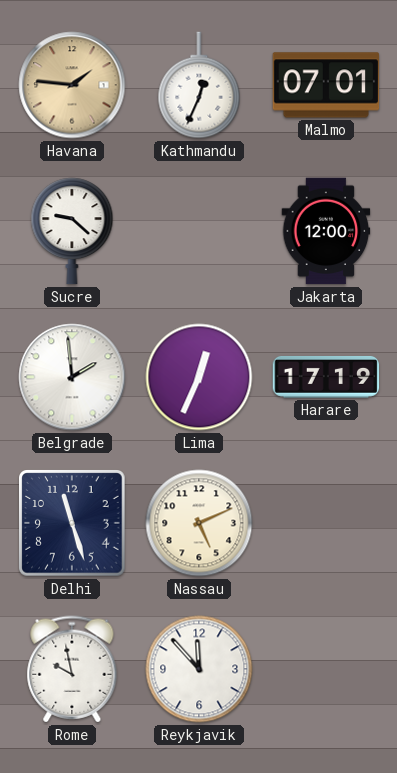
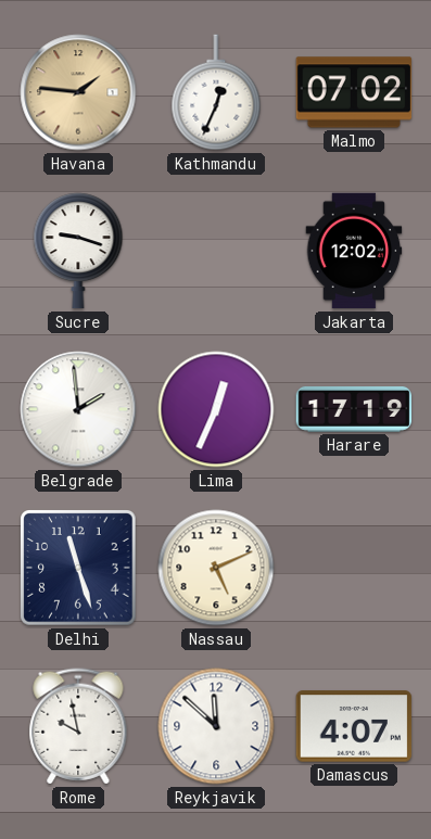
Malmo: 07:01 -> 07:02 (354, 92)
Sucre: 9:22 -> 9:18 (78, 251)
Jakarta: 12:00 -> 12:02 (354, 251)
Reykjavik: 11:53 -> 11:52 (216, 726)
Damascus: none -> 4:07 (354, 726)
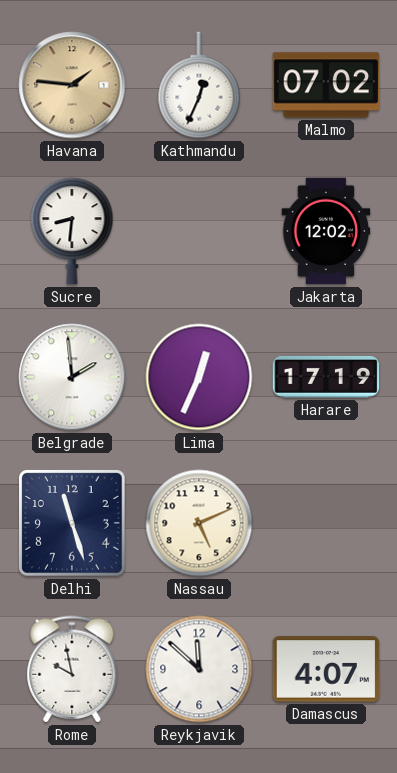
Sucre: 9:18 -> 8:31 (72, 231)
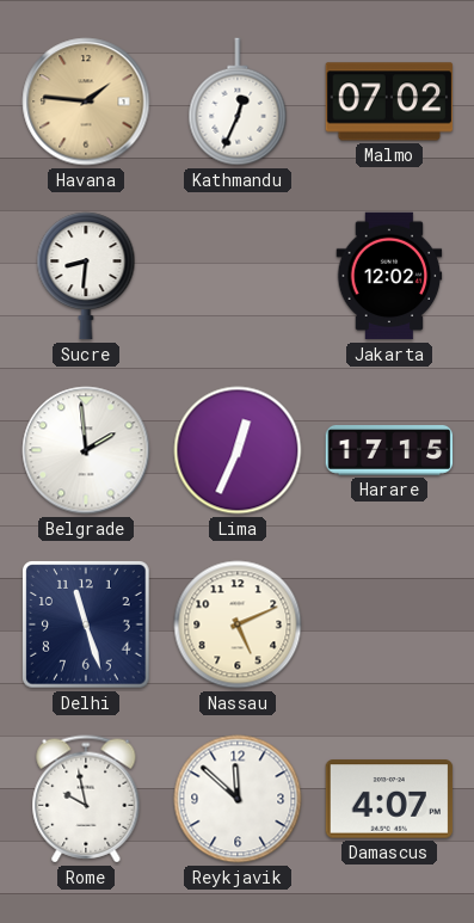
Harare: 17:19 -> 17:15 (389, 450)
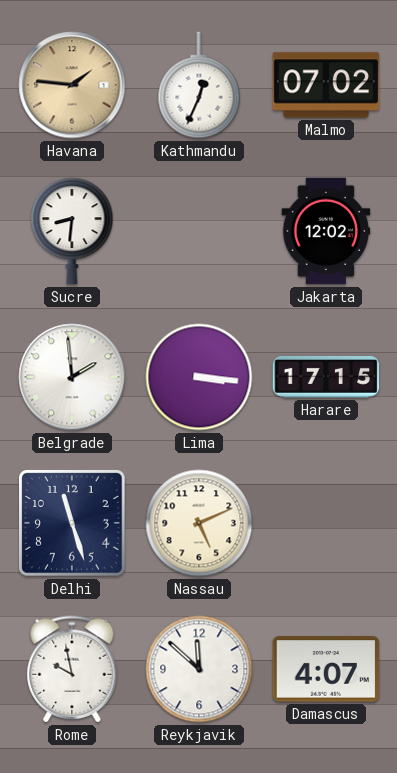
Lima: 12:34 -> 3:16 (199, 377)
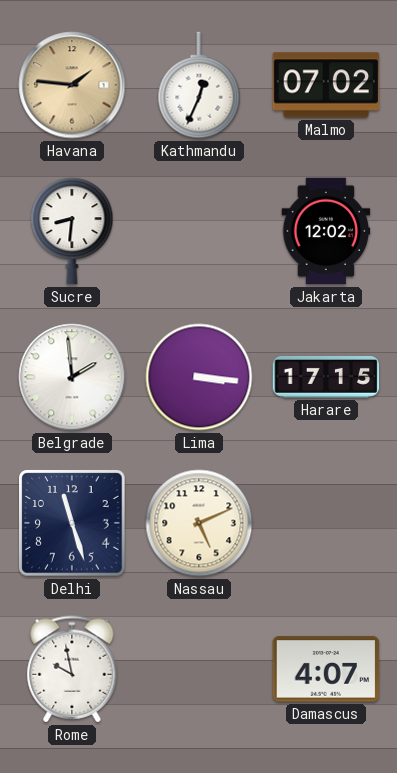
Reykjavik: 11:52 -> none (199, 669)
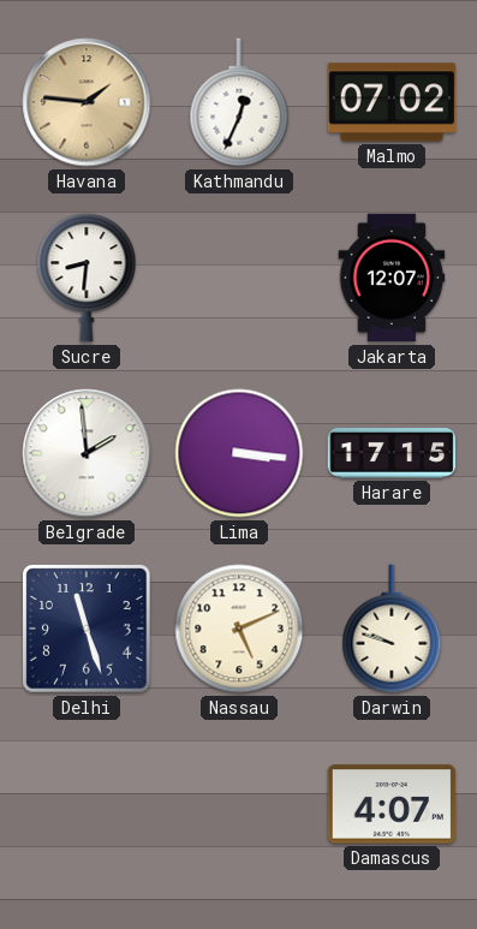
Jakarta: 12:02 -> 12:07 (392, 278)
Darwin: none -> 9:48 (392, 629)
Rome: 9:58 -> none (72, 669)
